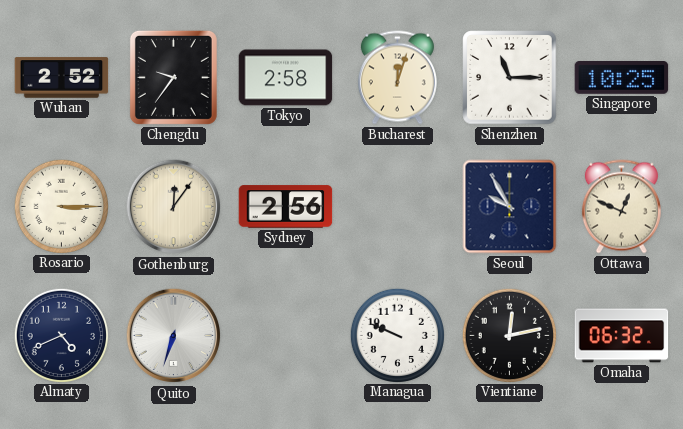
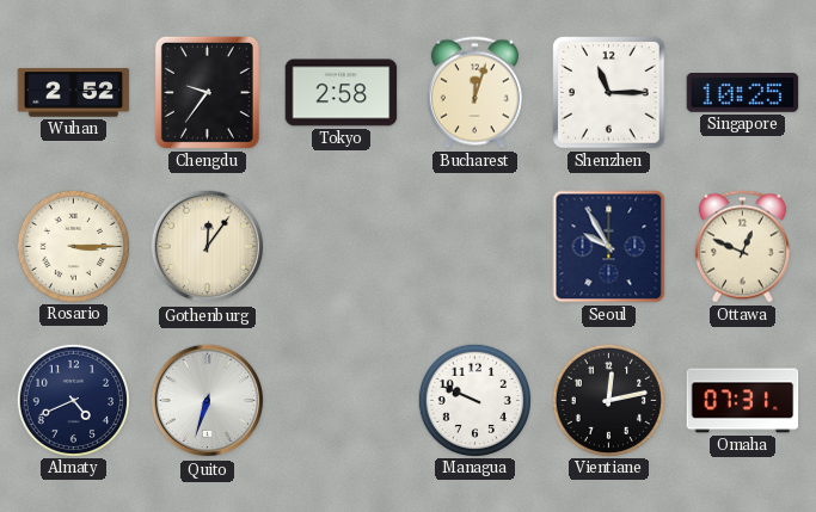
Sydney: 2:56 -> none (286, 207)
Omaha: 06:32 -> 07:31 (743, 401)
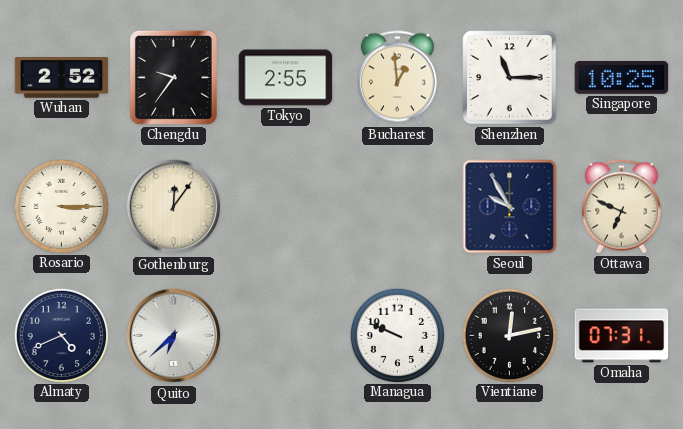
Tokyo: 2:58 -> 2:55 (286, 78)
Bucharest: 12:03 -> 12:59 (397, 78)
Ottawa: 12:49 -> 6:49 (621, 207)
Quito: 6:33 -> 6:38 (174, 336)
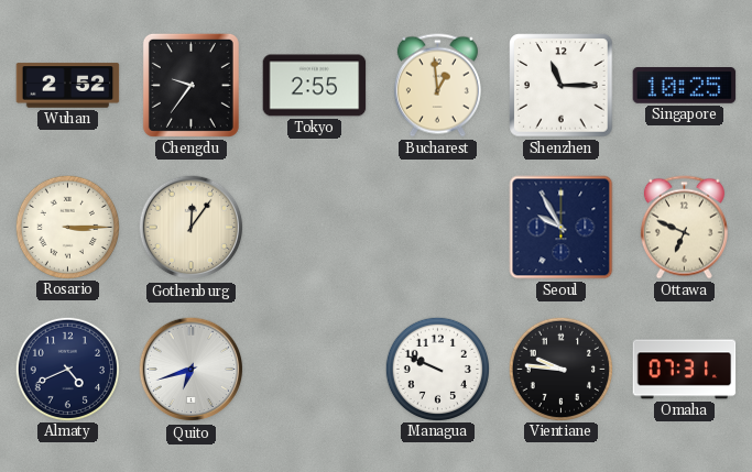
Quito: 6:38 -> 6:42 (192, 370)
Vientiane: 12:13 -> 9:46 (560, 369)
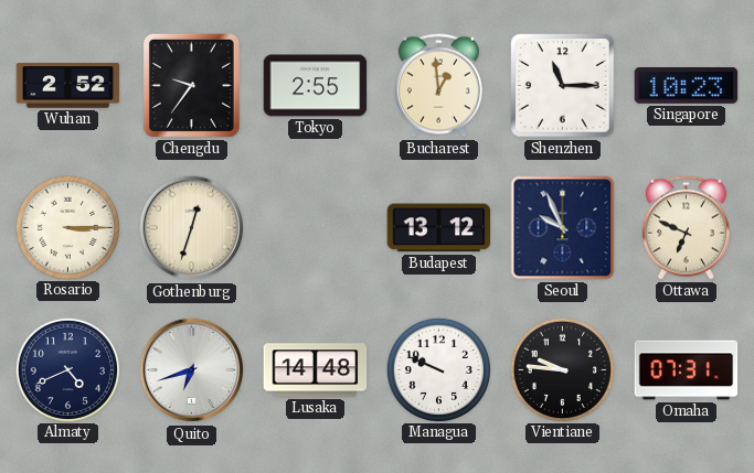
Singapore: 10:25 -> 10:23 (687, 86)
Gothenburg: 12:06 -> 12:33 (192, 228)
Budapest: none -> 13:12 (439, 228)
Seoul: 9:55 -> 9:56 (563, 228)
Lusaka: none -> 14:48 (316, 370)
